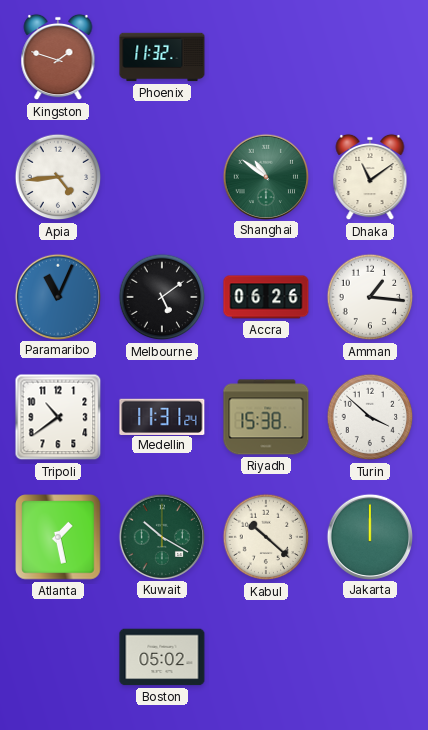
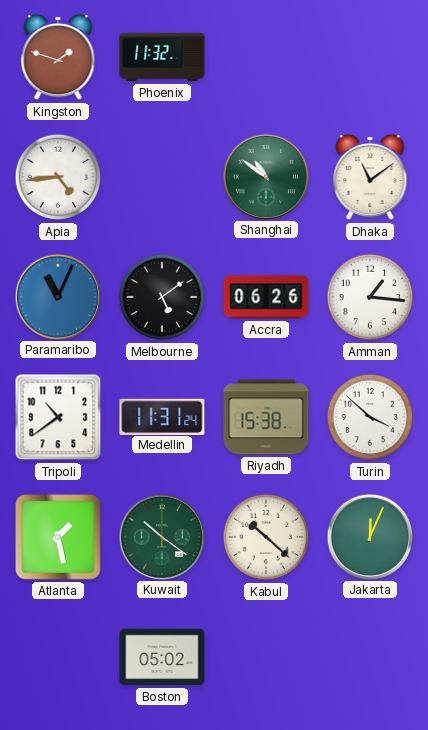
Kuwait: 10:20 -> 10:21 (161, 536)
Jakarta: 12:00 -> 12:04 (369, 536)
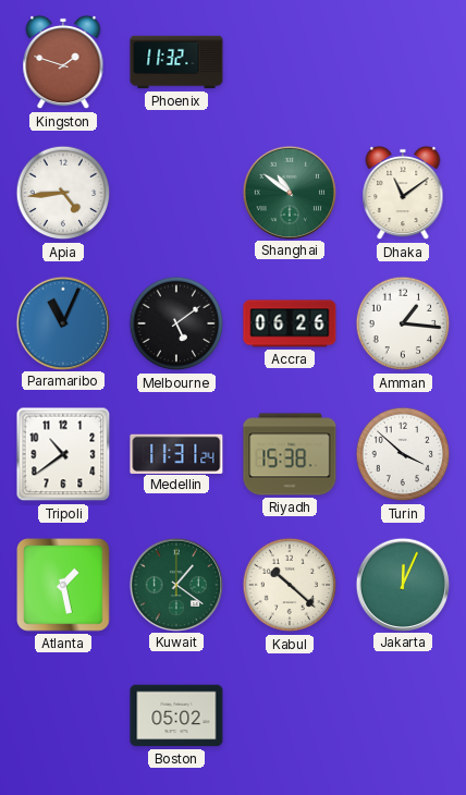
Kuwait: 10:21 -> 1:21 (175, 584)
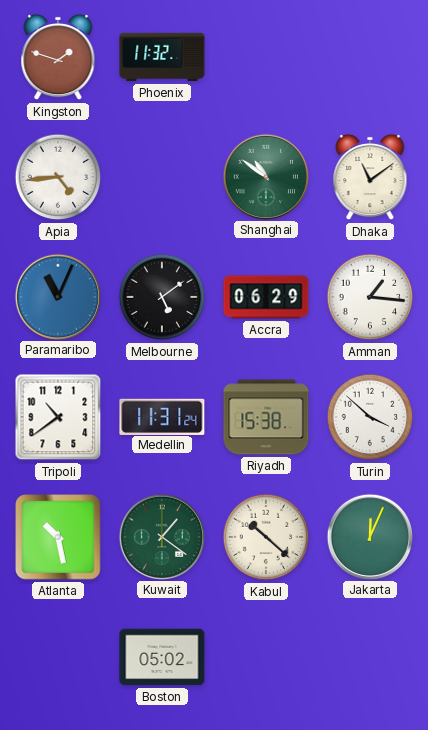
Accra: 06:26 -> 06:29 (266, 297)
Atlanta: 1:28 -> 10:28 (58, 537)
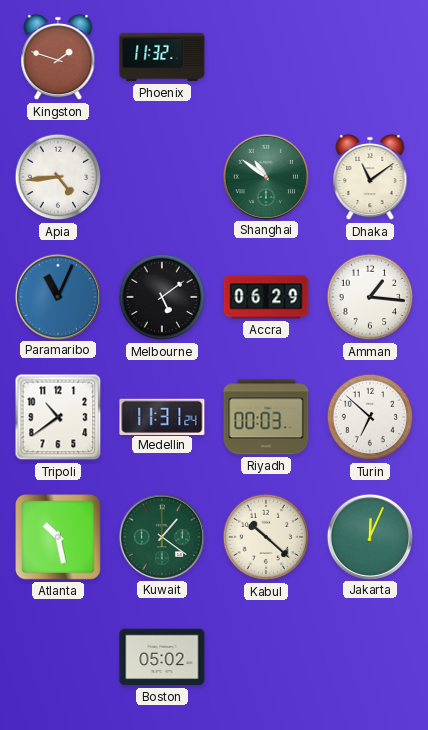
Riyadh: 15:38 -> 00:03 (266, 417)
Turin: 3:52 -> 6:52 (370, 417)
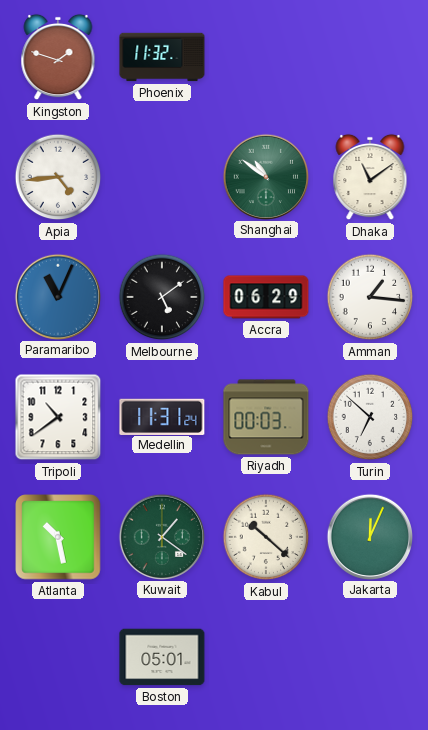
Boston: 05:02 -> 05:01 (162, 657)
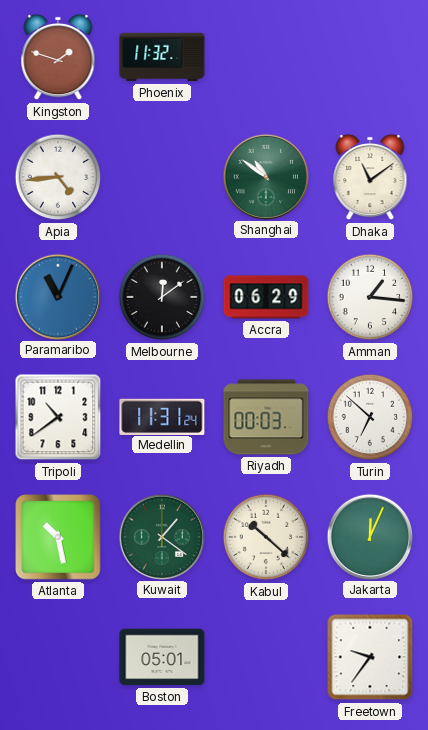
Melbourne: 5:09 -> 12:09 (162, 297)
Freetown: none -> 9:36 (370, 657)
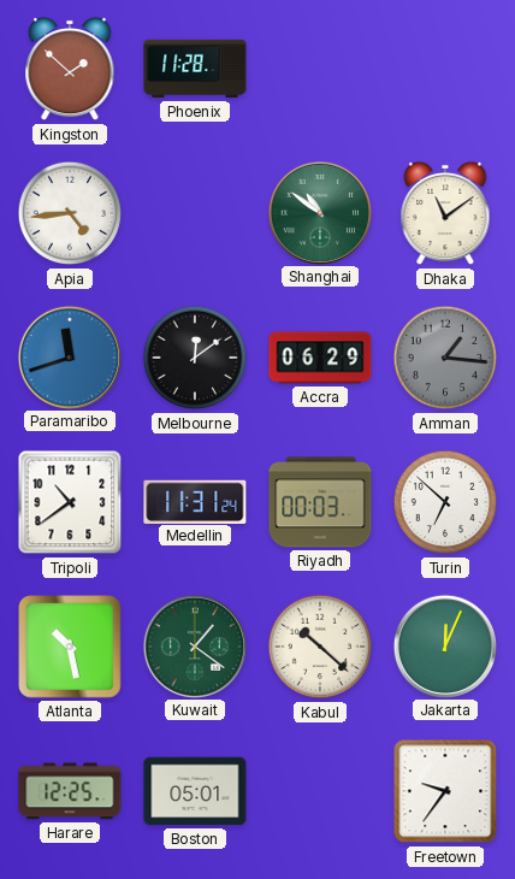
Kingston: 1:48 -> 1:52 (70, 69)
Phoenix: 11:32 -> 11:28 (195, 69)
Paramaribo: 11:04 -> 11:42 (69, 356)
Amman dial: white -> grey (445, 358)
Harare: none -> 12:25 (70, 791)
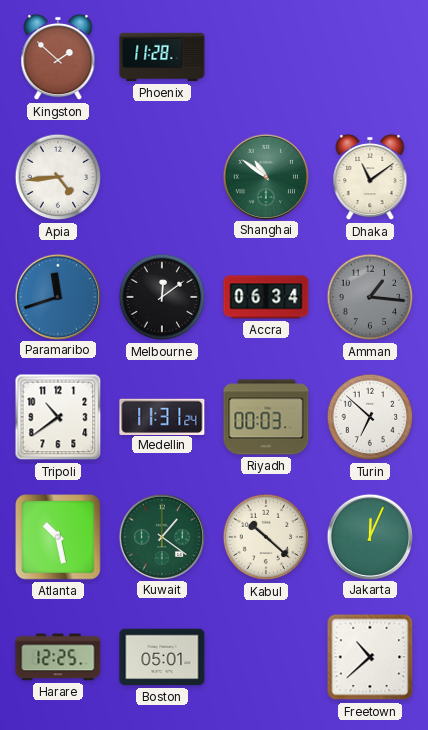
Accra: 06:29 -> 06:34 (266, 297)
Freetown: 9:36 -> 10:38 (370, 657)
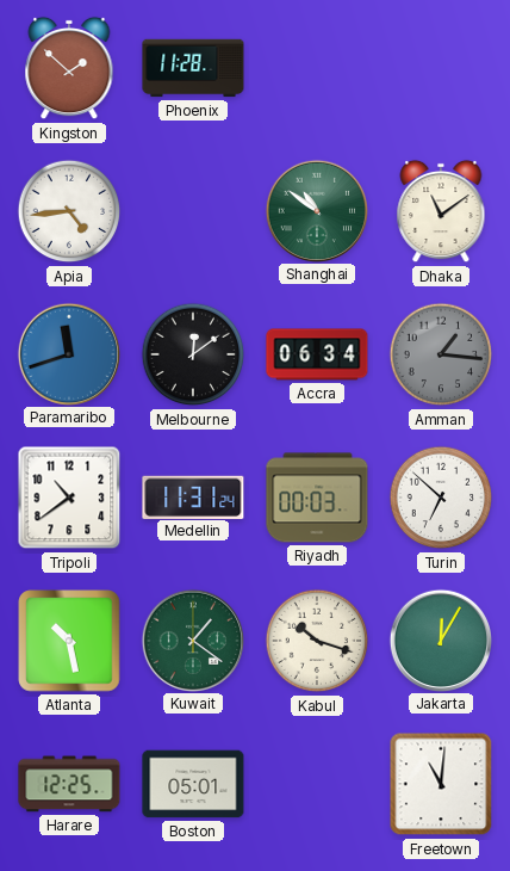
Kabul: 10:22 -> 10:18 (317, 641)
Jakarta: 12:04 -> 12:05 (440, 640)
Freetown: 10:38 -> 11:01 (441, 784)
